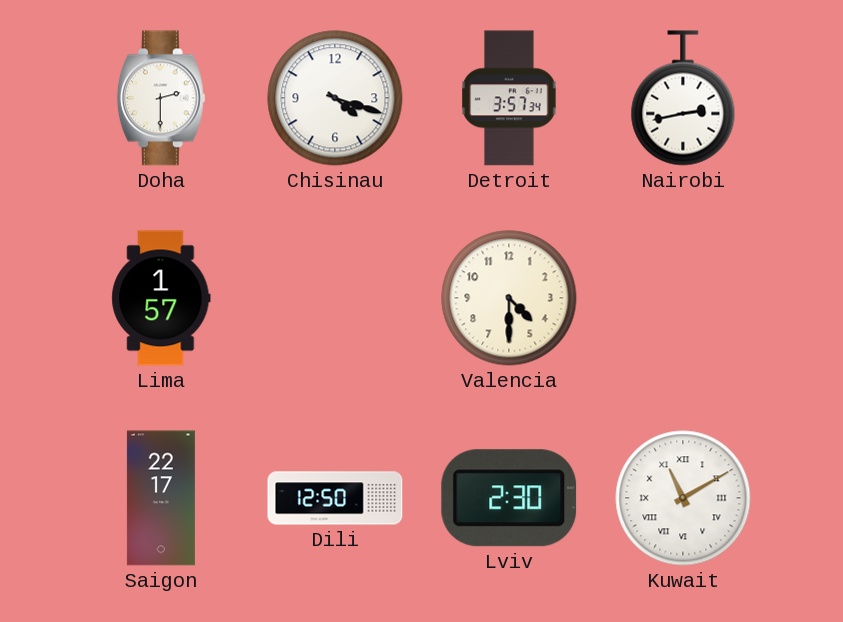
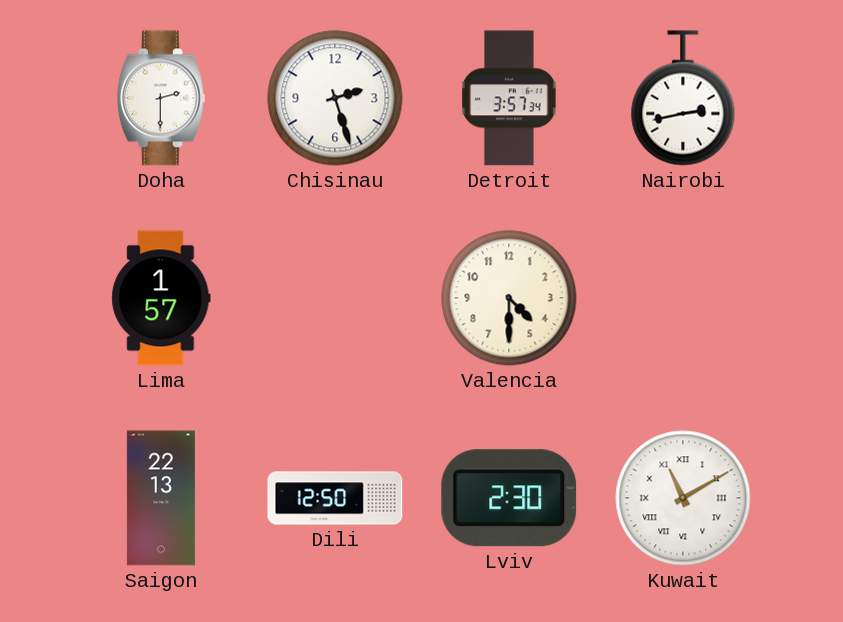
Chisinau: 4:18 -> 2:27 (335, 98)
Saigon: 22:17 -> 22:13 (161, 498)
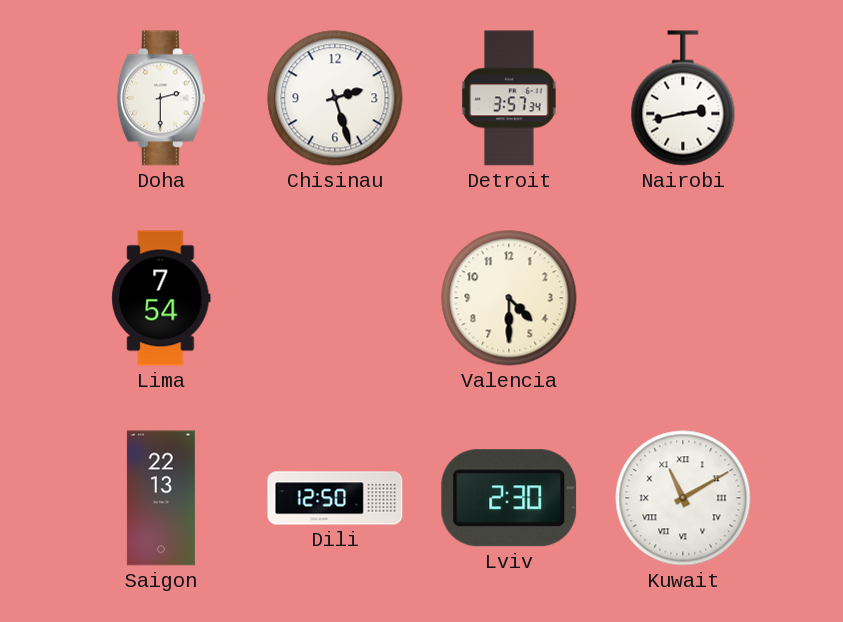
Lima: 1:57 -> 7:54 (161, 298)
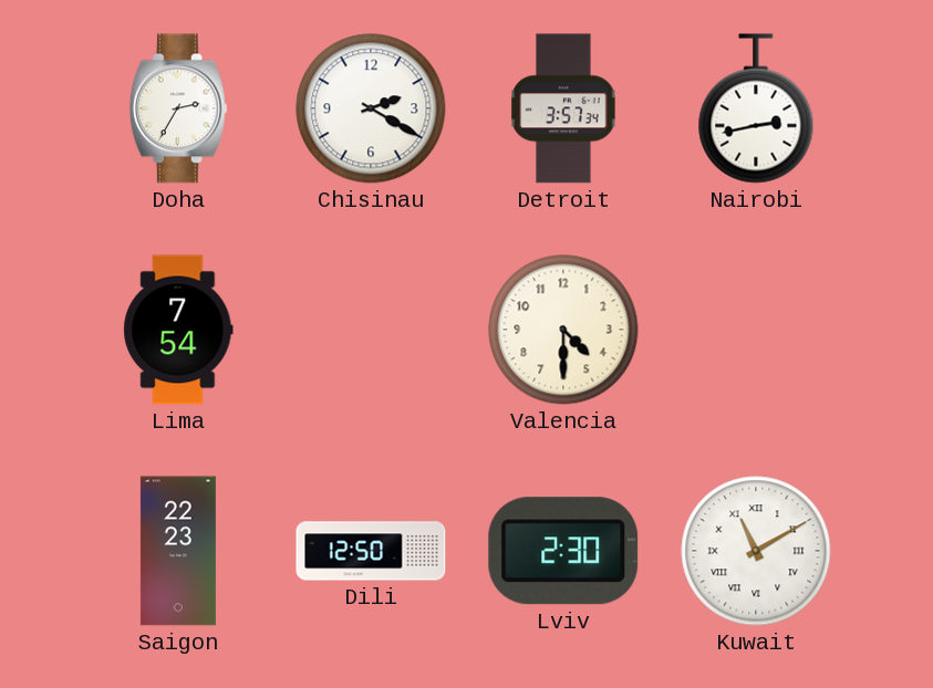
Doha: 2:30 -> 2:35 (178, 108)
Chisinau: 2:27 -> 2:20 (371, 108)
Saigon: 22:13 -> 22:23 (178, 551)
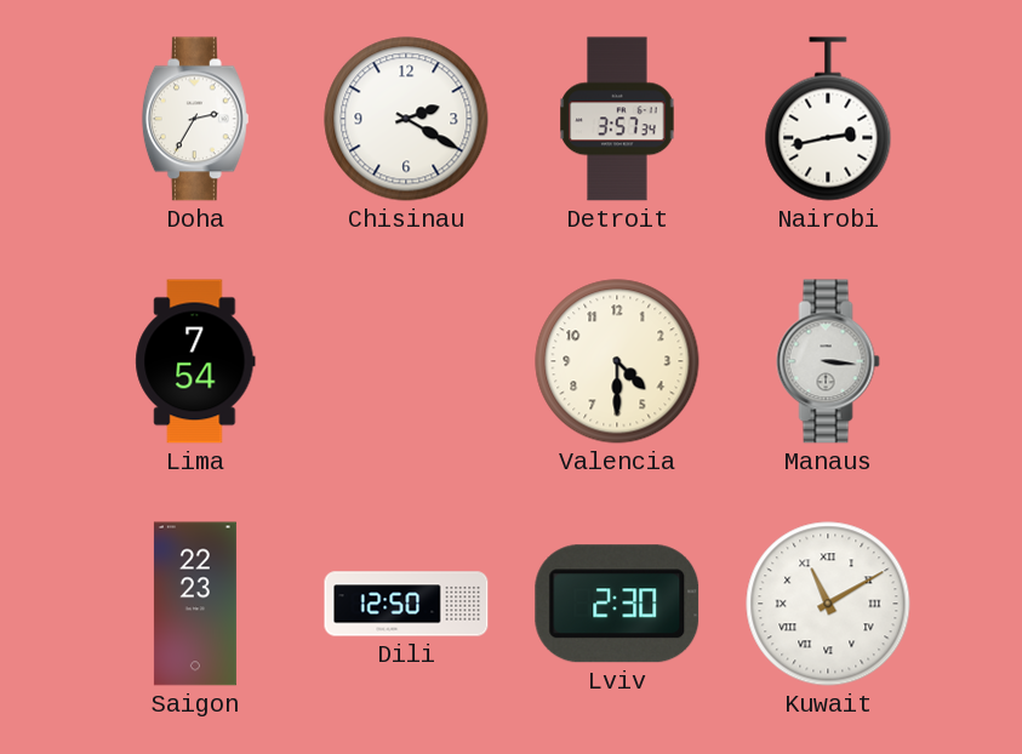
Manaus: none -> 3:16 (828, 361)
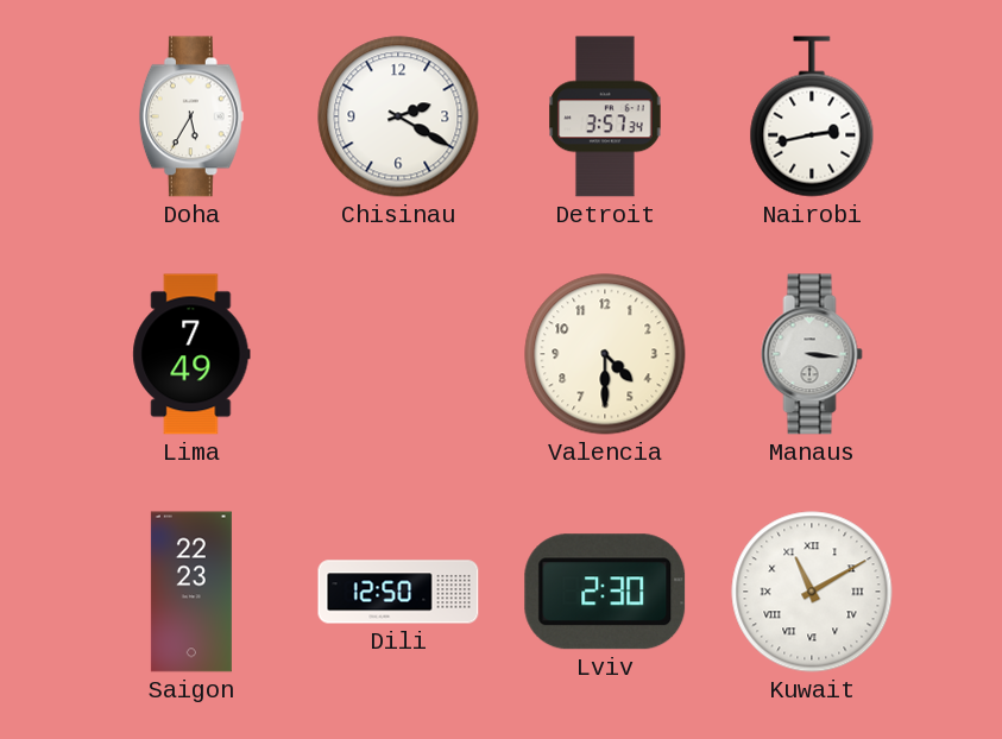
Doha: 2:35 -> 5:35 (191, 116)
Lima: 7:54 -> 7:49 (191, 354)
